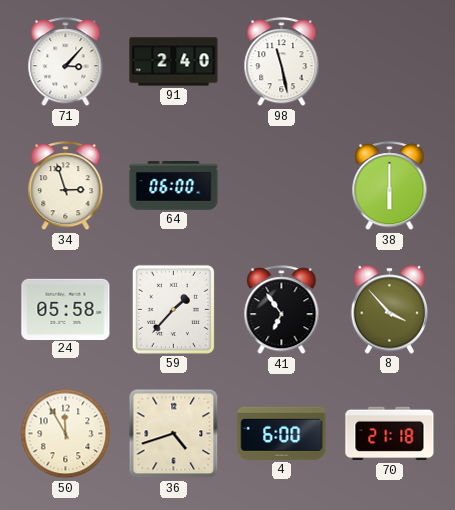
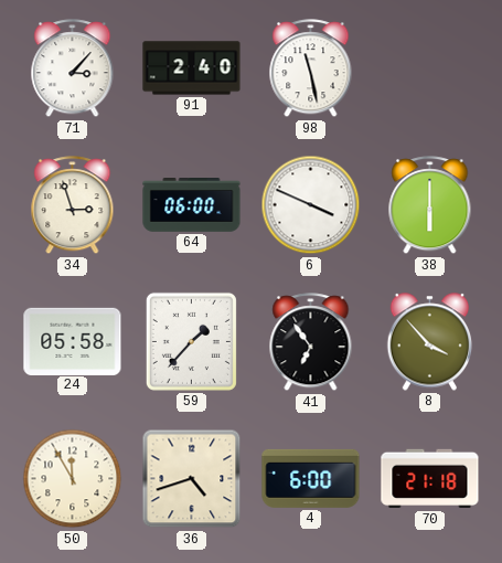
6: none -> 3:49 (311, 205)
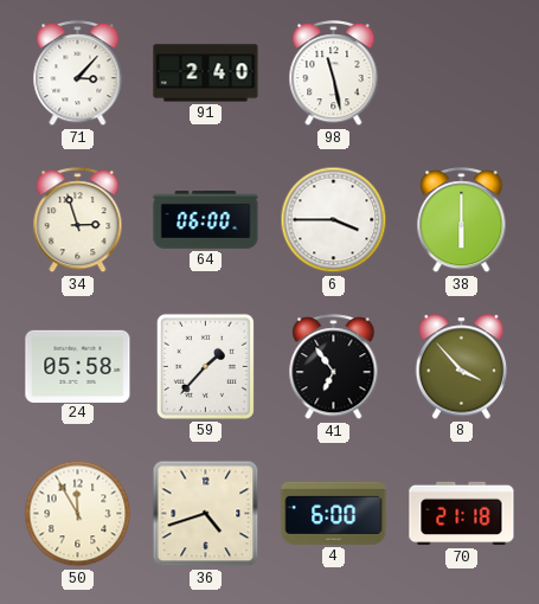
6: 3:49 -> 3:45 (334, 220)
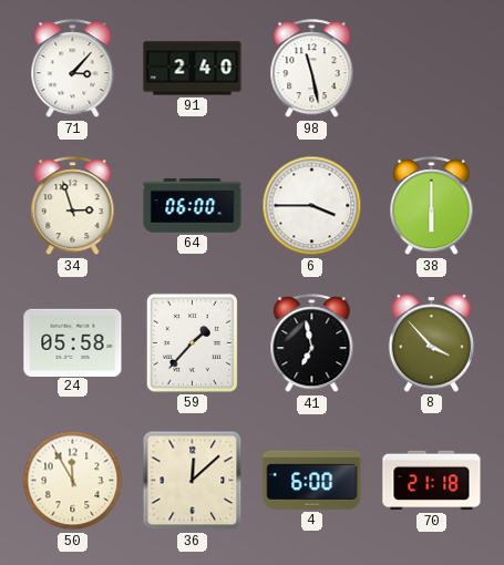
41: 6:54 -> 6:58 (312, 343)
36: 4:42 -> 12:08 (193, 481)
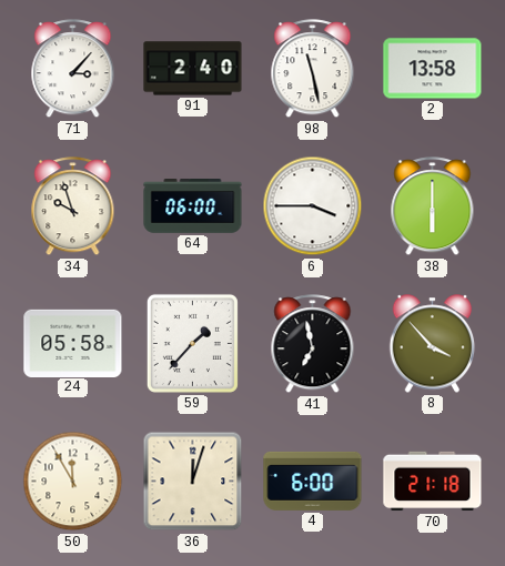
2: none -> 13:58 (433, 69)
34: 2:57 -> 9:57 (73, 206)
36: 12:08 -> 12:03 (193, 482)
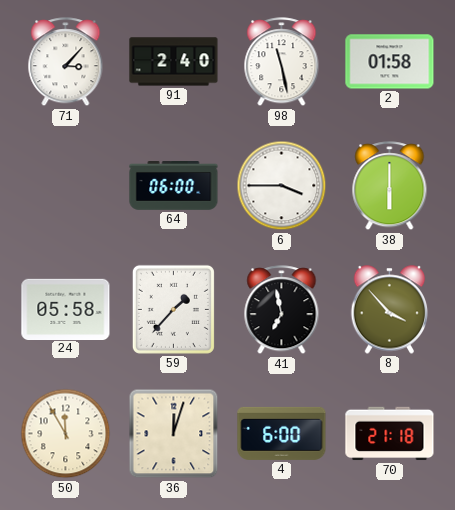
2: 13:58 -> 01:58 (390, 62)
34: 9:57 -> none (73, 206)
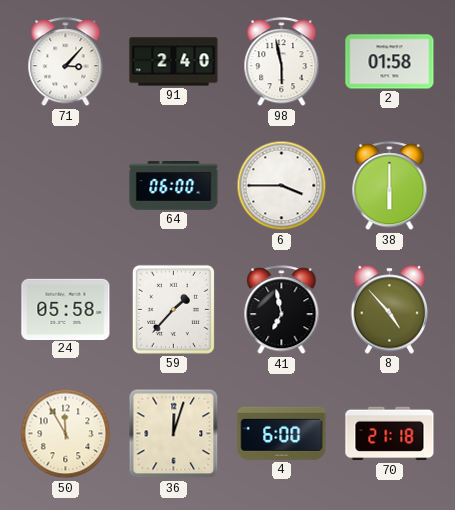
98: 11:28 -> 5:58 (282, 62)
8: 3:53 -> 4:53 (390, 310)
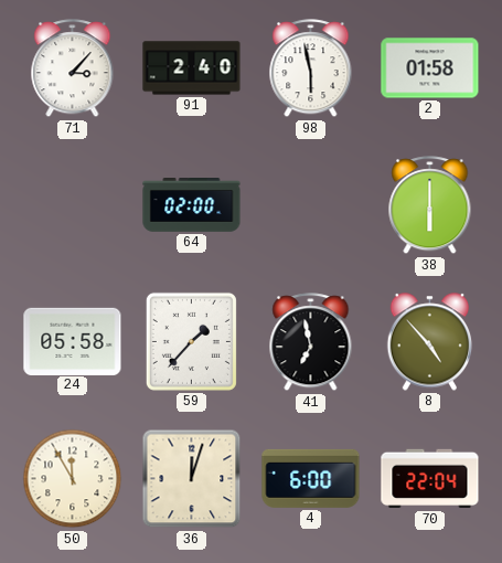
64: 06:00 -> 02:00 (192, 205)
6: 3:45 -> none (282, 186)
70: 21:18 -> 22:04 (430, 479)
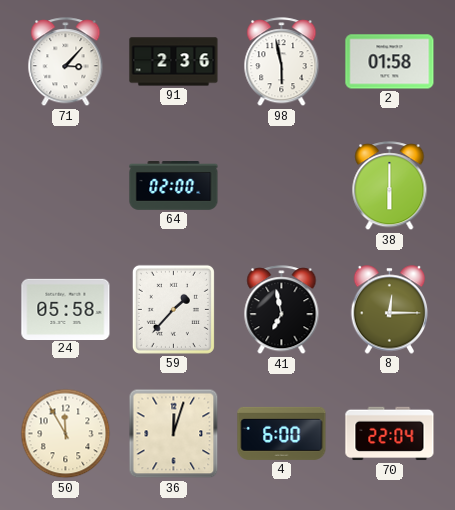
91: 2:40 -> 2:36 (174, 62)
8: 4:53 -> 12:15 (390, 310)
